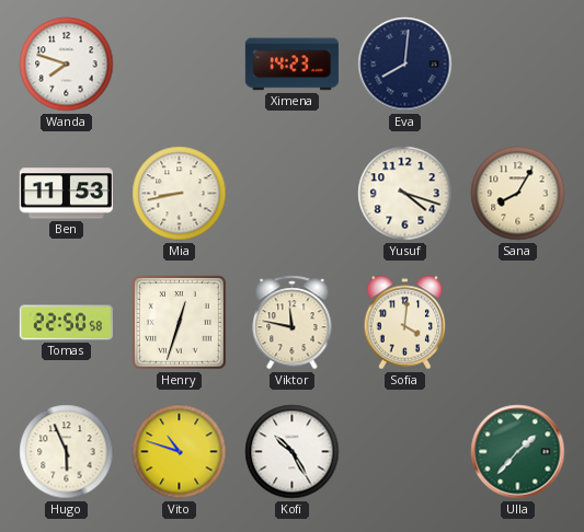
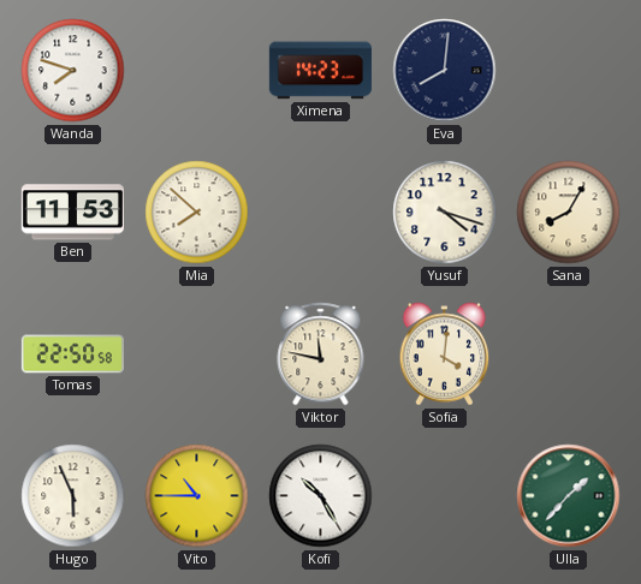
Mia: 8:43 -> 7:52 (197, 213)
Henry: 12:33 -> none (180, 323)
Vito: 10:48 -> 10:45 (197, 496)
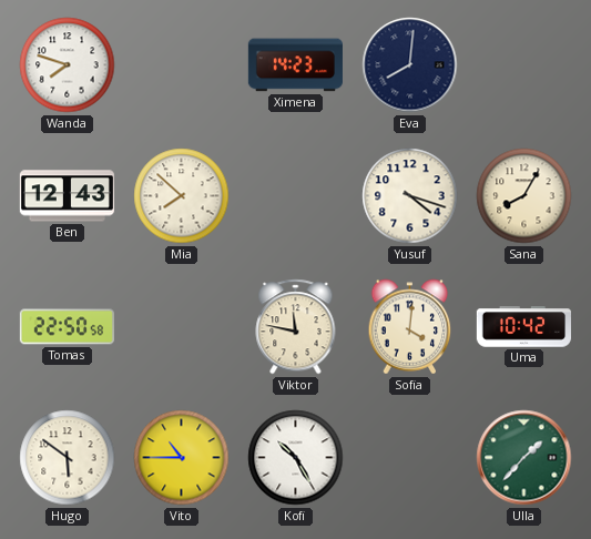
Ben: 11:53 -> 12:43 (67, 196)
Uma: none -> 10:42 (523, 327)
Hugo: 5:56 -> 5:51 (68, 458)
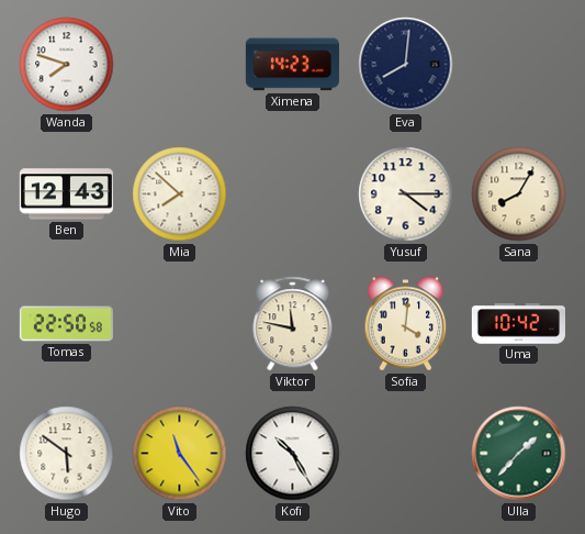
Yusuf: 4:18 -> 4:15 (406, 194)
Vito: 10:45 -> 11:24 (180, 454)
